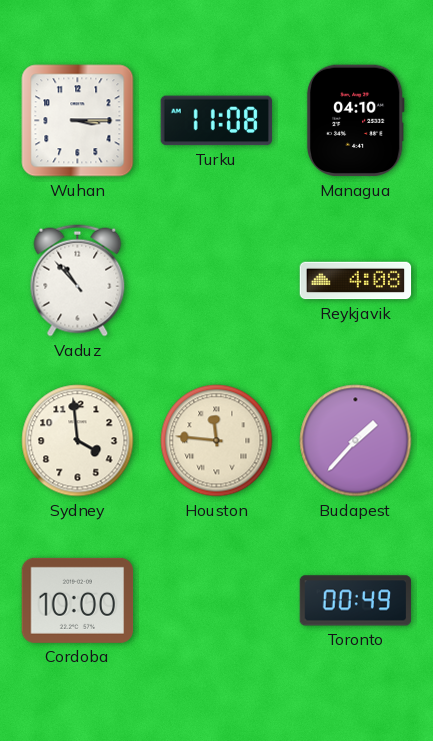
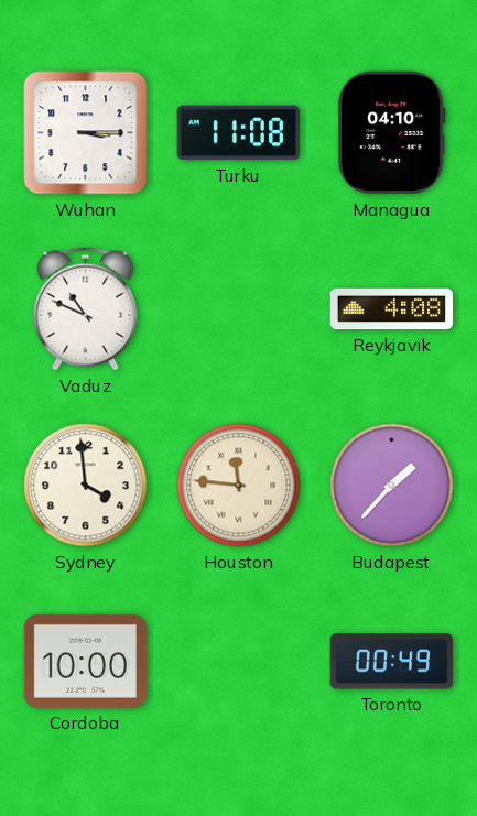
Vaduz: 10:53 -> 10:49 (86, 309)
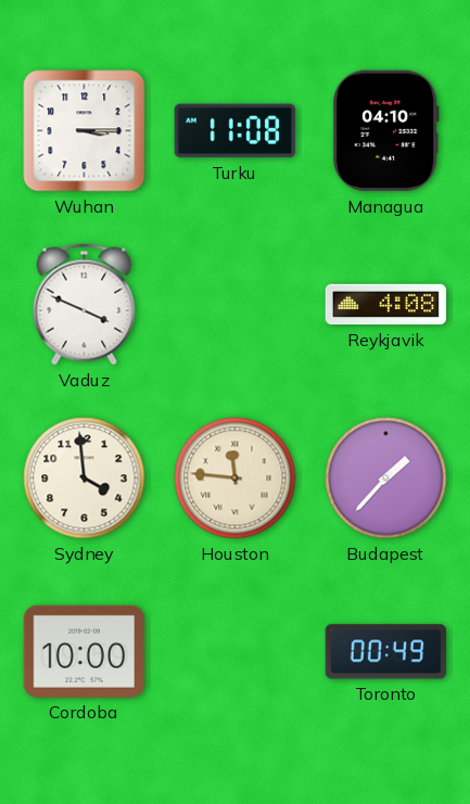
Vaduz: 10:49 -> 3:49 (85, 305)
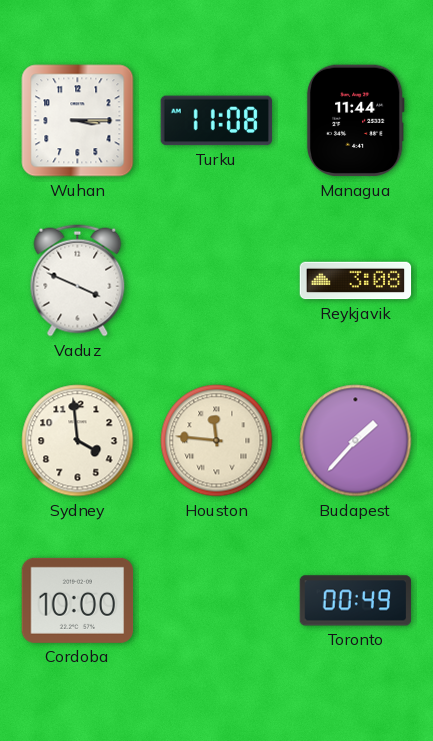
Managua: 04:10 -> 11:44 (355, 121)
Reykjavik: 4:08 -> 3:08 (356, 281)
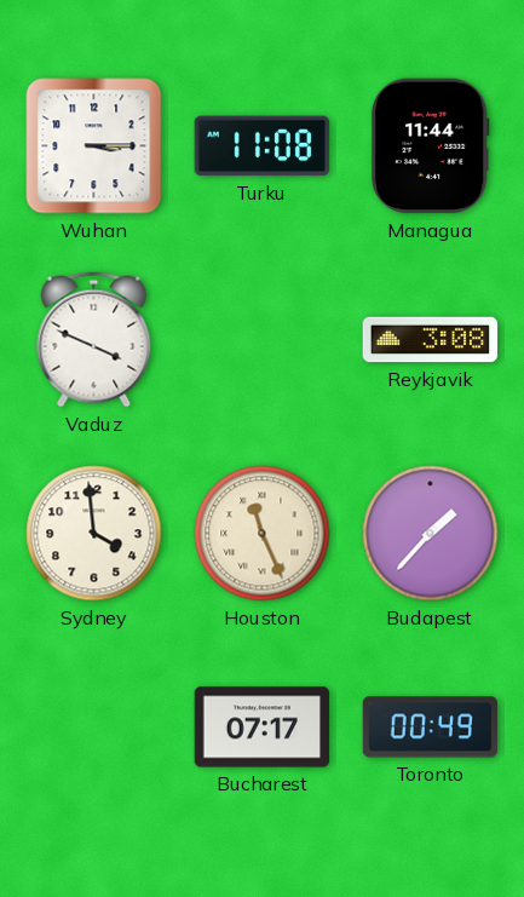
Houston: 11:46 -> 11:26 (263, 534)
Cordoba: 10:00 -> none (78, 600)
Bucharest: none -> 07:17 (263, 728)
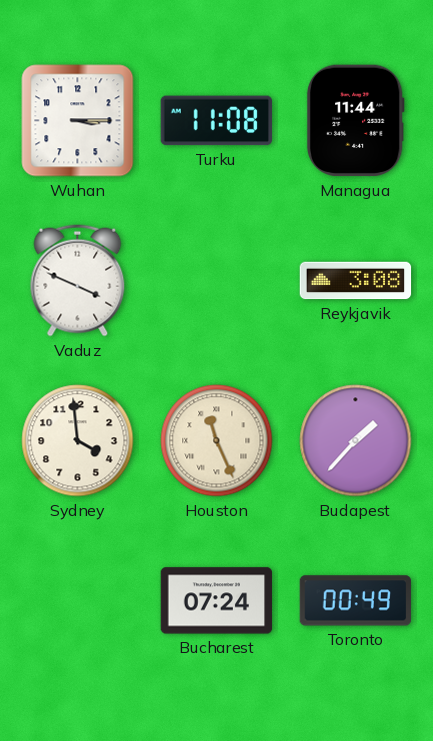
Bucharest: 07:17 -> 07:24 (217, 601)
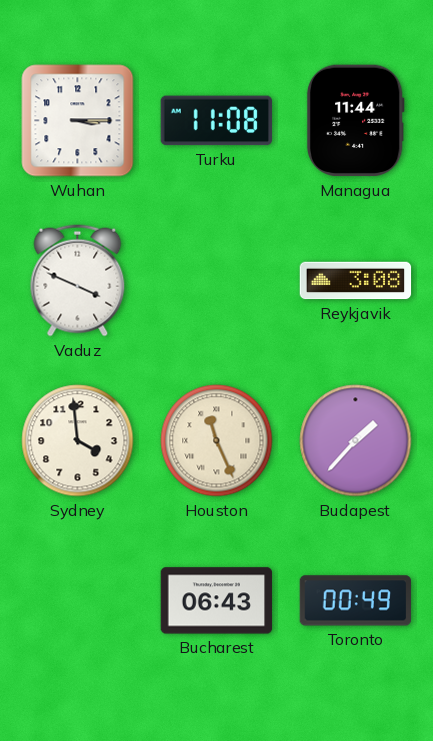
Bucharest: 07:24 -> 06:43 (217, 601)
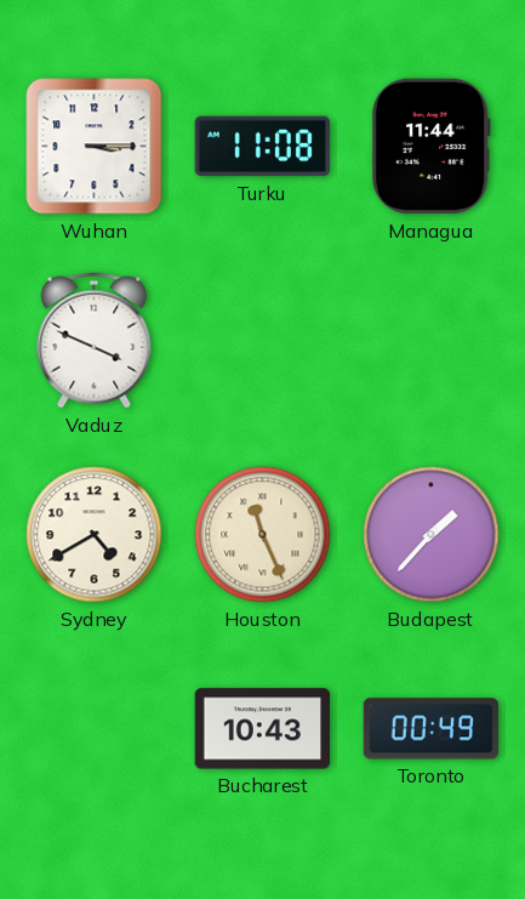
Reykjavik: 3:08 -> none (356, 281)
Sydney: 3:59 -> 4:40 (95, 535)
Bucharest: 06:43 -> 10:43 (263, 729)
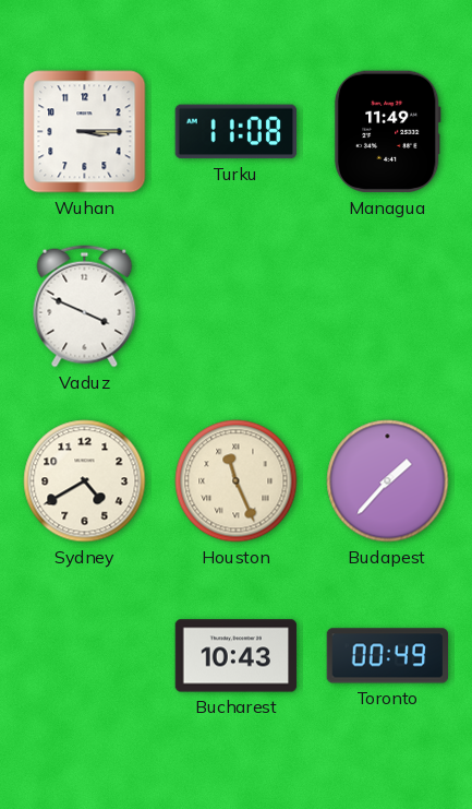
Managua: 11:44 -> 11:49 (387, 132)
